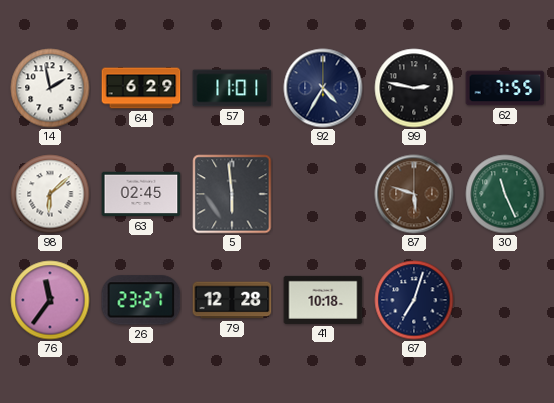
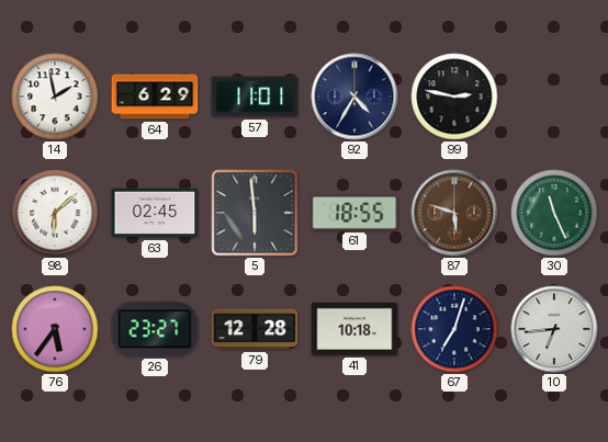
62: 7:55 -> none (505, 88)
61: none -> 18:55 (354, 213)
76: 11:36 -> 5:36 (55, 329)
10: none -> 6:44 (554, 329)
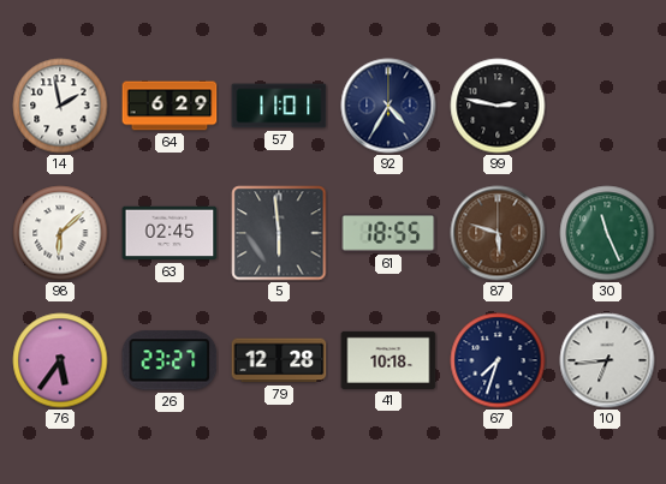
67: 7:03 -> 7:33 (498, 360)
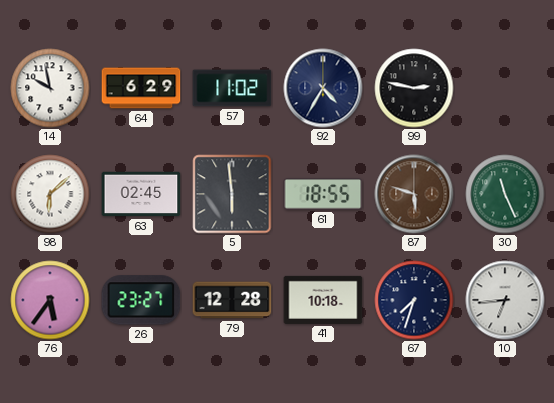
14: 1:58 -> 9:58 (50, 88)
57: 11:01 -> 11:02 (232, 88)
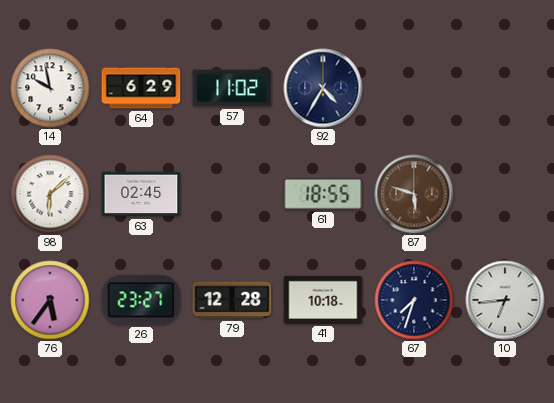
99: 2:47 -> none (414, 88)
5: 5:59 -> none (232, 194)
30: 11:26 -> none (505, 194)
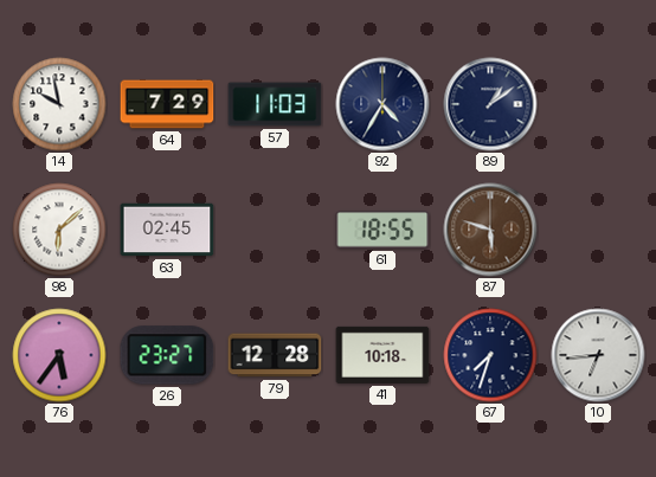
64: 6:29 -> 7:29 (167, 104)
57: 11:02 -> 11:03 (275, 104)
89: none -> 1:09 (490, 104)
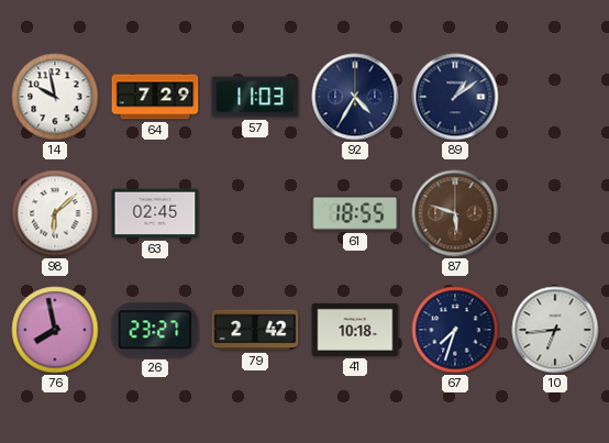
76: 5:36 -> 7:58 (55, 330)
79: 12:28 -> 2:42 (255, 330)
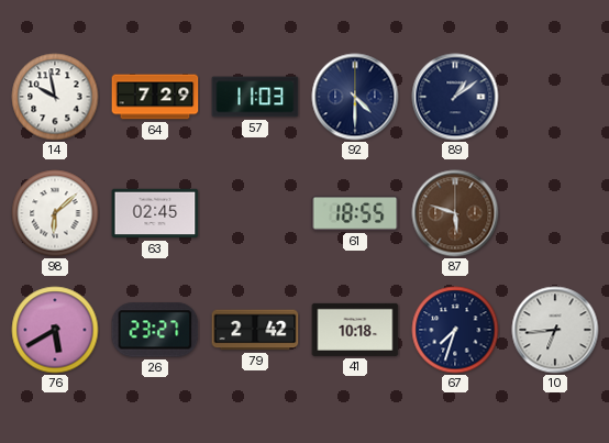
92: 4:35 -> 4:30 (355, 97)
76: 7:58 -> 5:40 (55, 330)
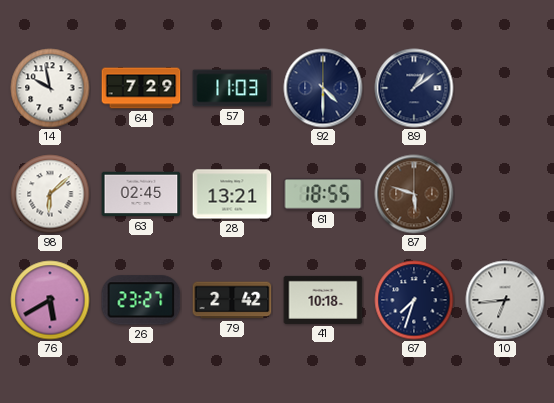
28: none -> 13:21 (232, 194)
